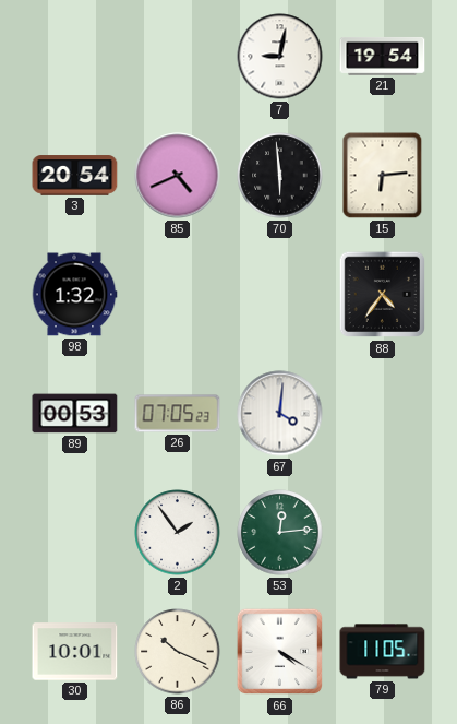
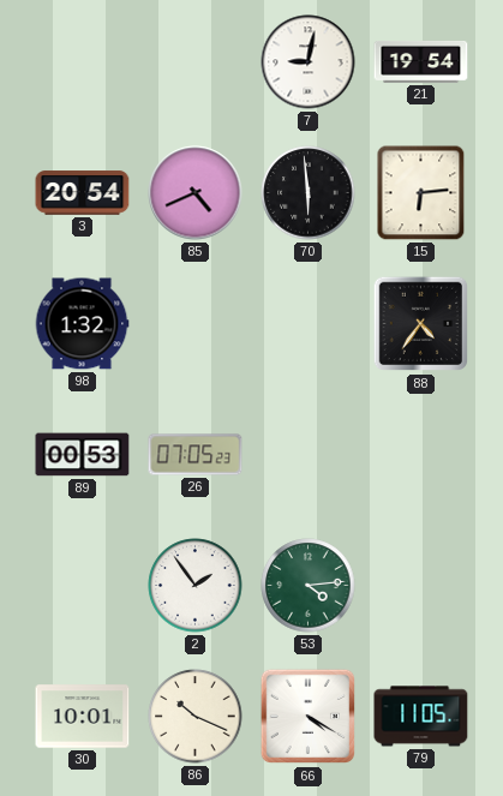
67: 4:01 -> none (280, 414)
53: 12:14 -> 4:14 (309, 586)
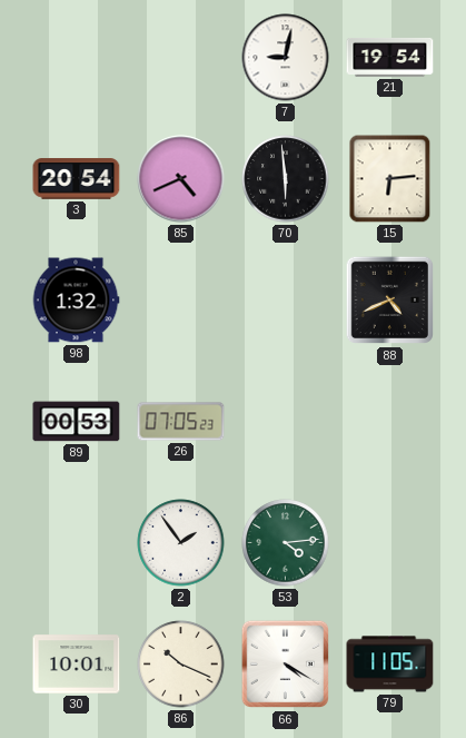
88: 4:36 -> 4:41 (390, 301)
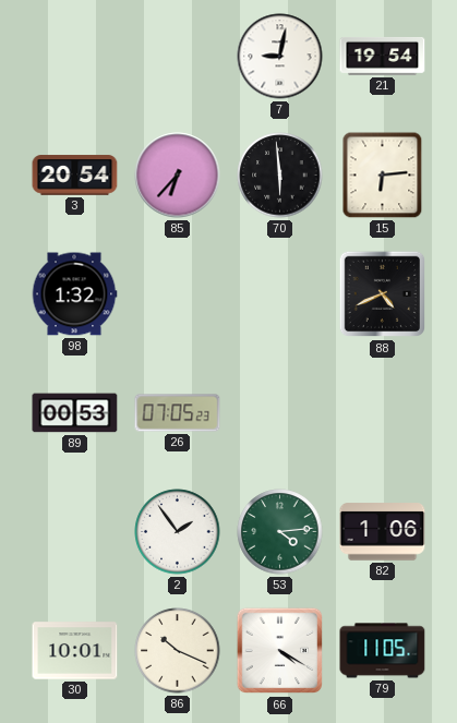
85: 4:41 -> 6:37 (178, 176)
82: none -> 1:06 (383, 532)
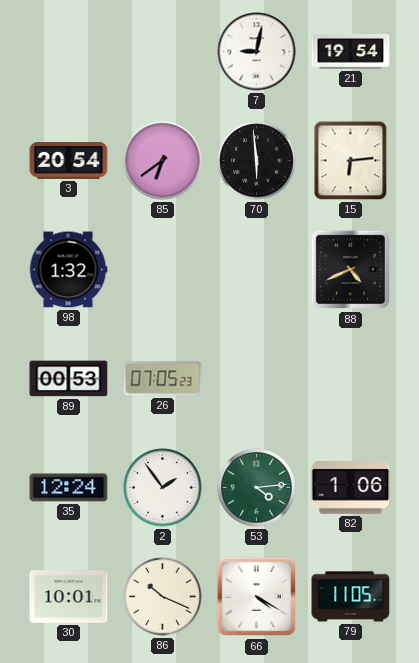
85: 6:37 -> 6:39 (163, 161)
35: none -> 12:24 (69, 488)
